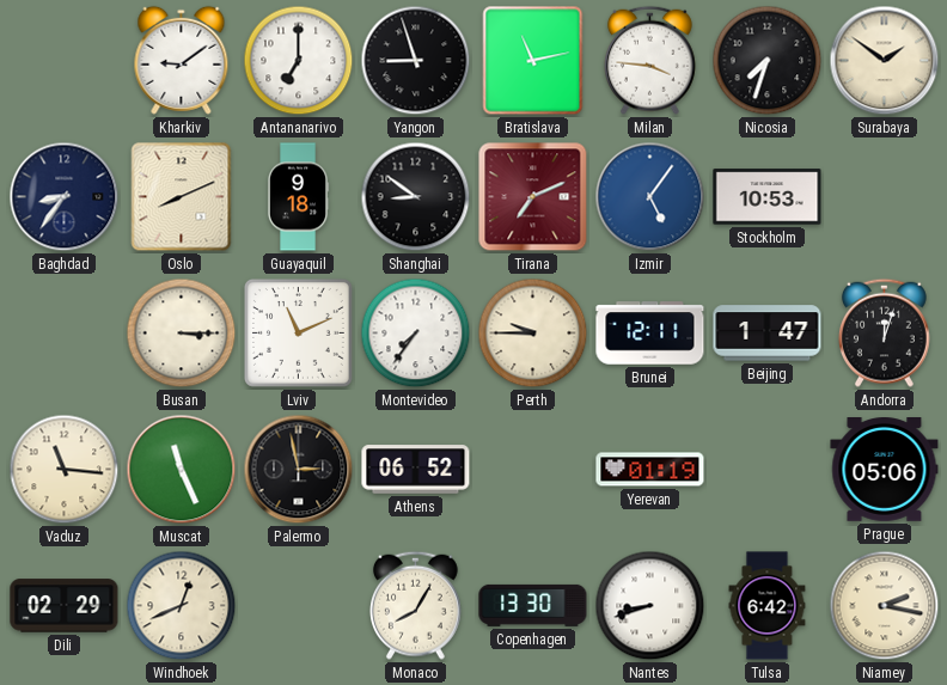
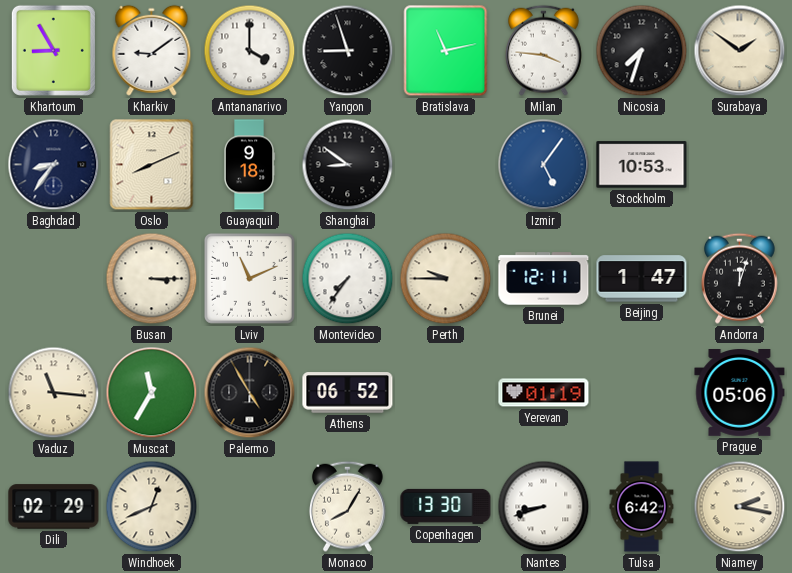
Khartoum: none -> 8:55 (53, 50)
Antananarivo: 7:00 -> 4:00 (250, 51)
Tirana: 7:11 -> none (533, 197)
Muscat: 11:26 -> 11:35 (152, 393)
Palermo: 2:58 -> 4:55 (250, 393)
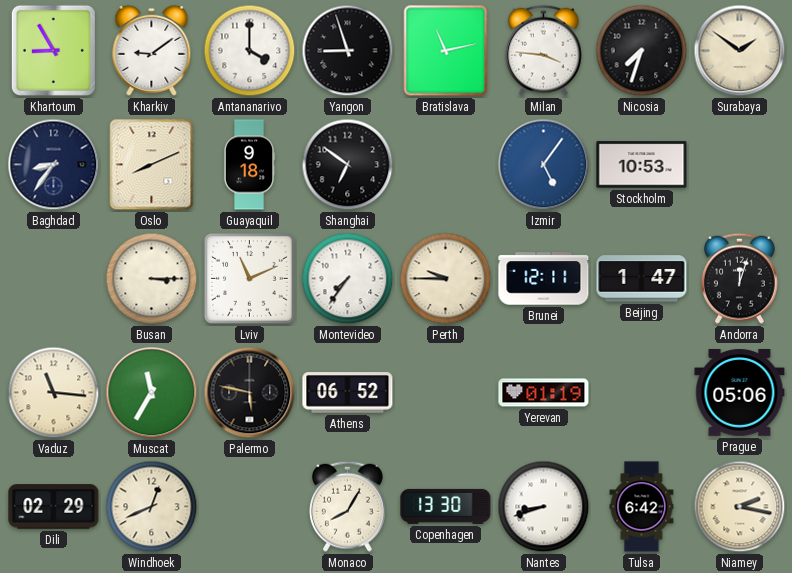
Shanghai: 8:51 -> 6:51 (348, 165)
Palermo: 4:55 -> 5:47 (250, 393)
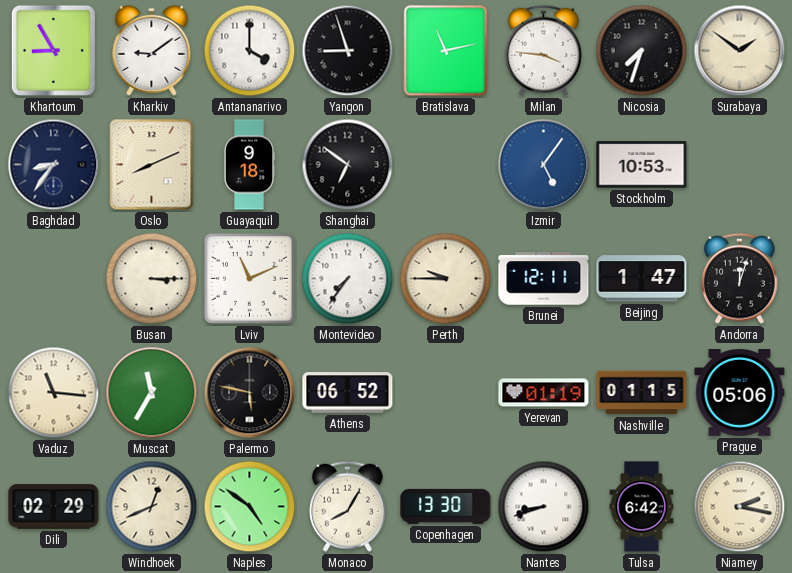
Nashville: none -> 01:15 (642, 393)
Naples: none -> 4:51 (250, 507)
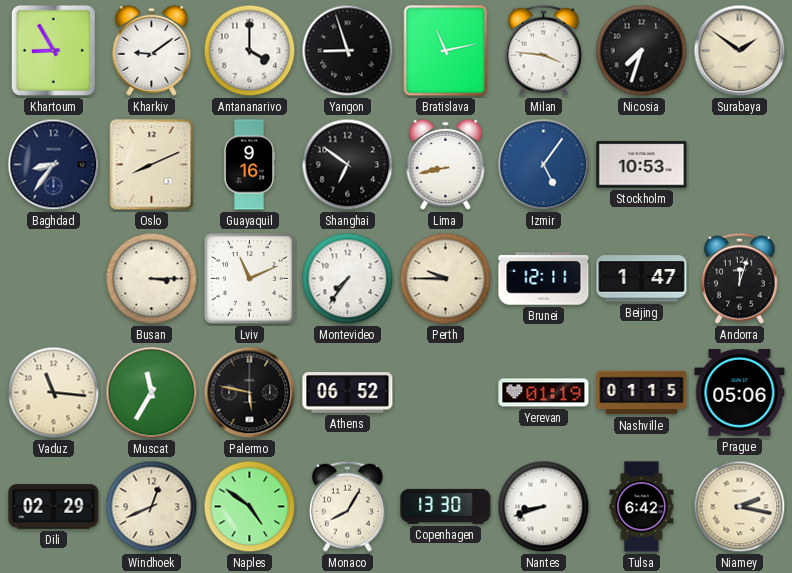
Guayaquil: 9:18 -> 9:16 (249, 165)
Lima: none -> 8:43 (446, 164)
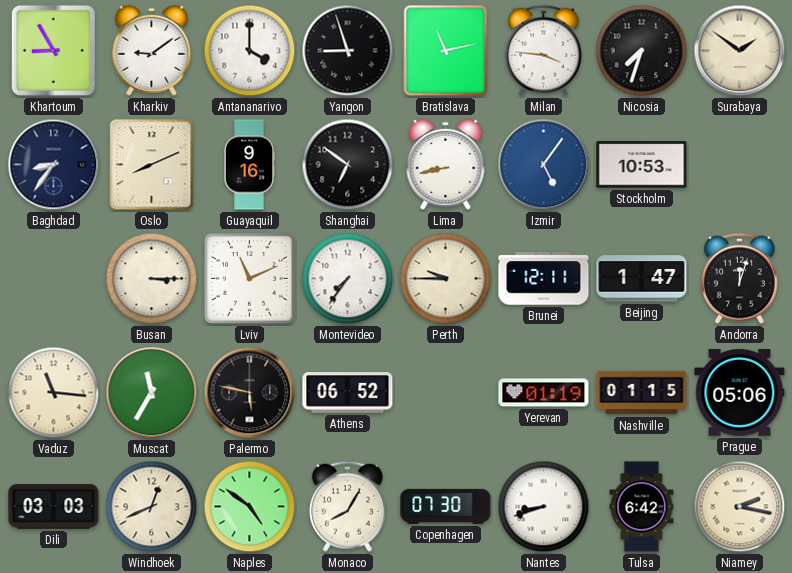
Dili: 02:29 -> 03:03 (54, 507)
Copenhagen: 13:30 -> 07:30 (446, 506)
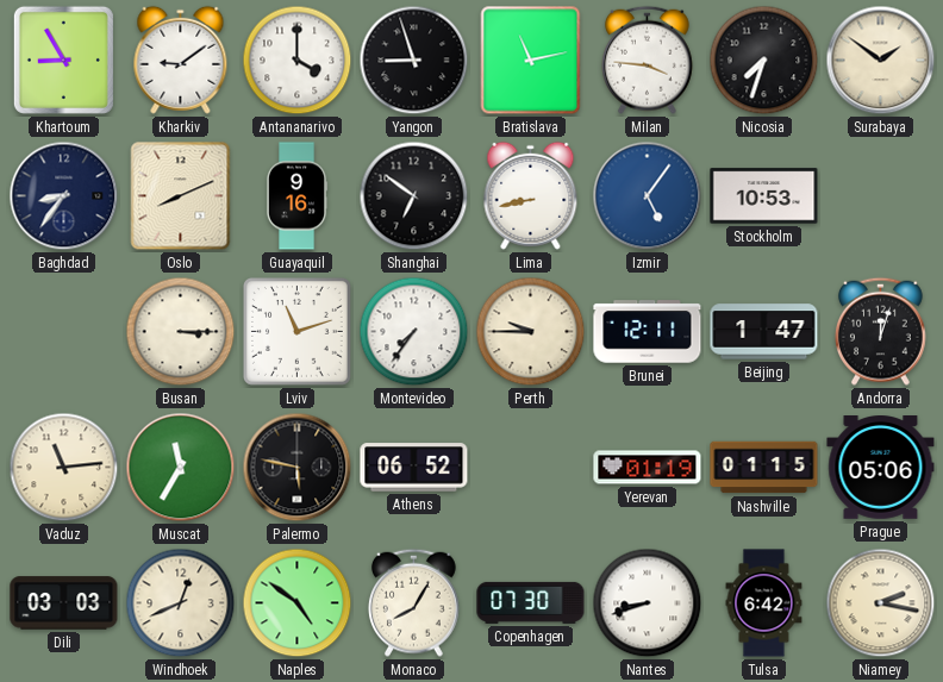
Lviv: 11:11 -> 11:12 (296, 331)
Vaduz: 11:16 -> 11:14 (64, 468)
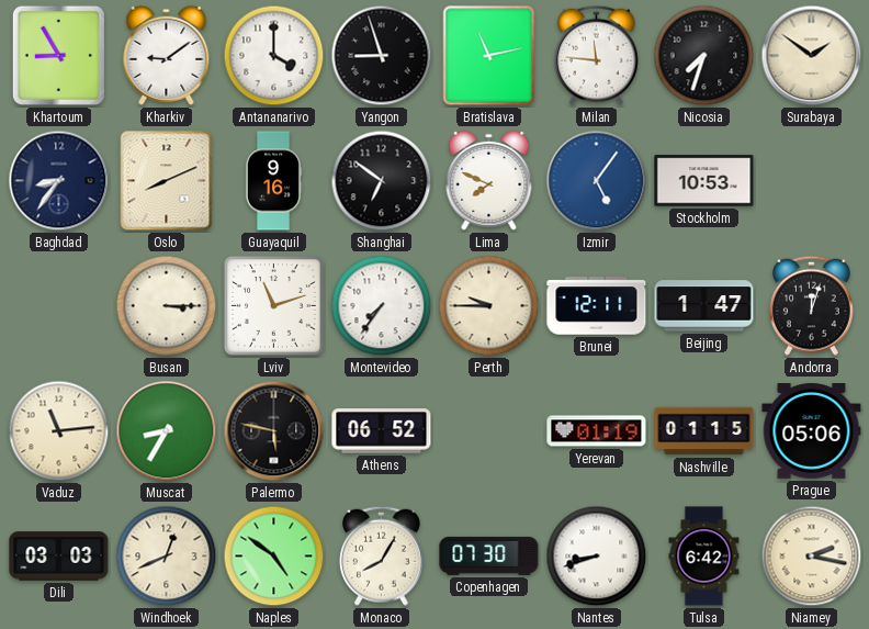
Milan: 3:46 -> 11:46 (596, 55)
Lima: 8:43 -> 7:49 (489, 180)
Muscat: 11:35 -> 8:35 (167, 431)
